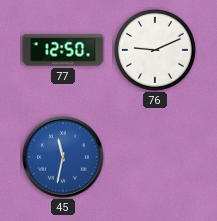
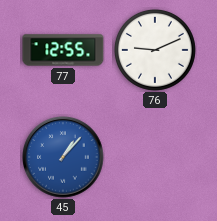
77: 12:50 -> 12:55 (63, 50)
45: 11:32 -> 1:07 (63, 157)
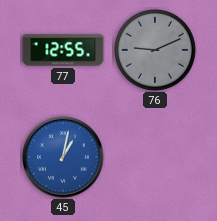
76 dial: white -> grey (155, 50)
45: 1:07 -> 1:02 (63, 157)
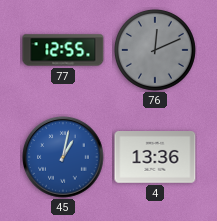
76: 9:11 -> 12:11 (155, 50)
4: none -> 13:36 (155, 158)
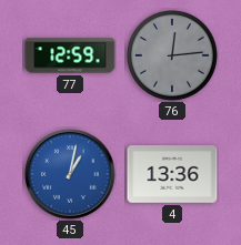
77: 12:55 -> 12:59 (70, 55)
76: 12:11 -> 12:14 (172, 55)
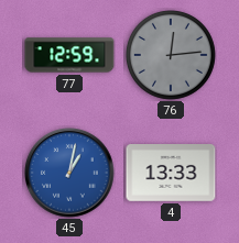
4: 13:36 -> 13:33 (171, 174)
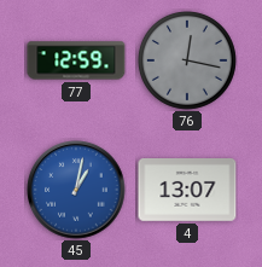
76: 12:14 -> 12:17 (187, 60)
4: 13:33 -> 13:07 (187, 191)
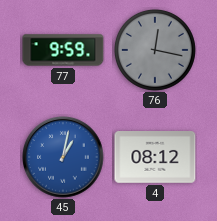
77: 12:59 -> 9:59 (63, 50)
4: 13:07 -> 08:12 (155, 158)
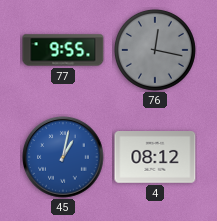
77: 9:59 -> 9:55 (63, 50)
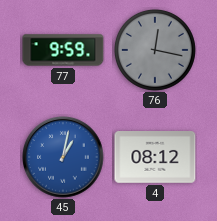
77: 9:55 -> 9:59 (63, 50)
